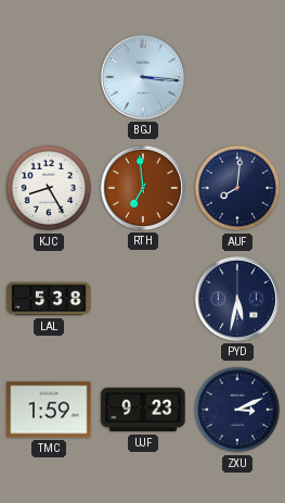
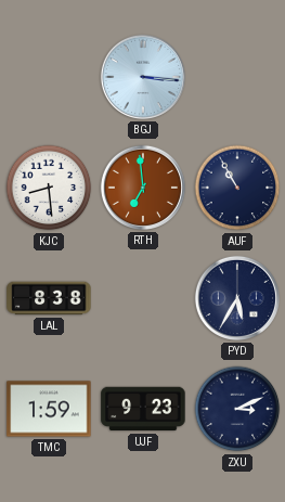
KJC: 8:25 -> 8:29 (49, 188)
AUF: 8:01 -> 10:55 (237, 188)
LAL: 5:38 -> 8:38 (49, 298)
PYD: 5:32 -> 5:35 (237, 298)
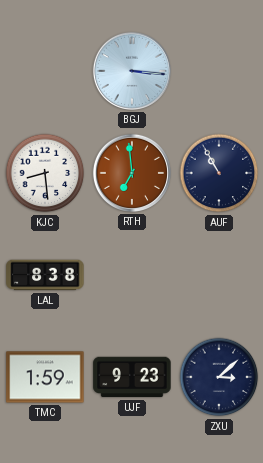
PYD: 5:35 -> none (237, 298)
ZXU: 3:11 -> 3:08 (219, 377)
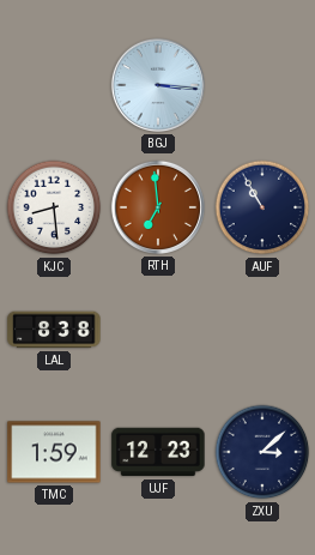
UJF: 9:23 -> 12:23 (158, 452)
